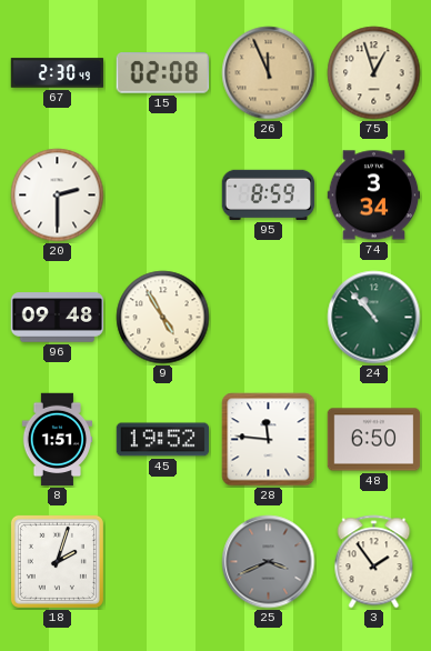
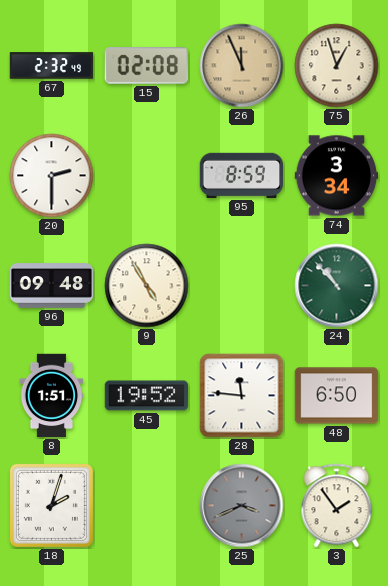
67: 2:30 -> 2:32 (52, 66)
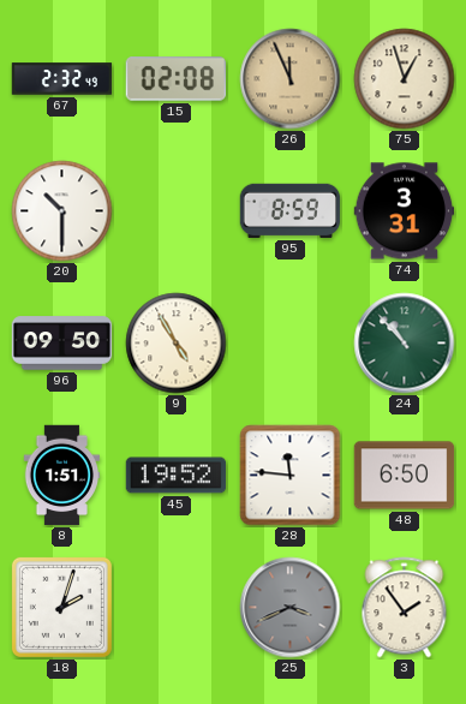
20: 2:30 -> 10:30 (62, 211)
74: 3:34 -> 3:31 (405, 211)
96: 09:48 -> 09:50 (62, 344)
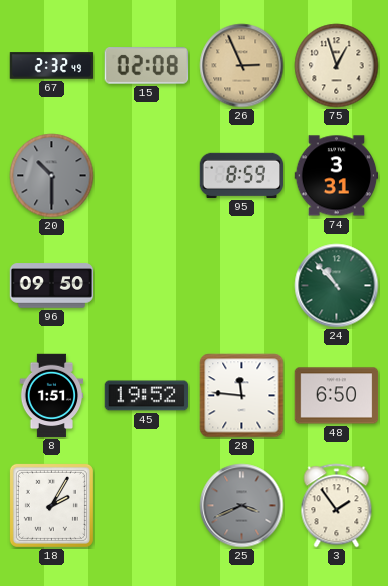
26: 11:56 -> 2:56 (242, 66)
20 dial: white -> grey (52, 176)
9: 4:55 -> none (177, 344)
18: 2:03 -> 2:05 (51, 505)
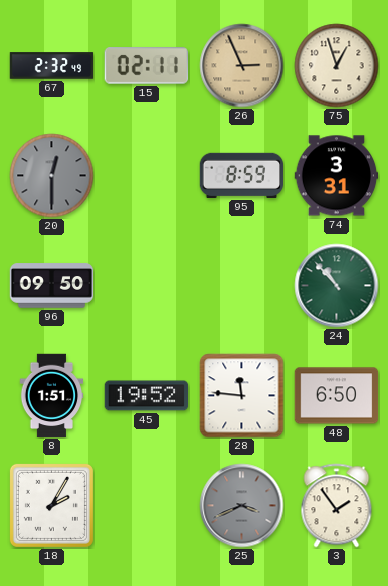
15: 02:08 -> 02:11 (146, 66)
20: 10:30 -> 12:30 (52, 176)
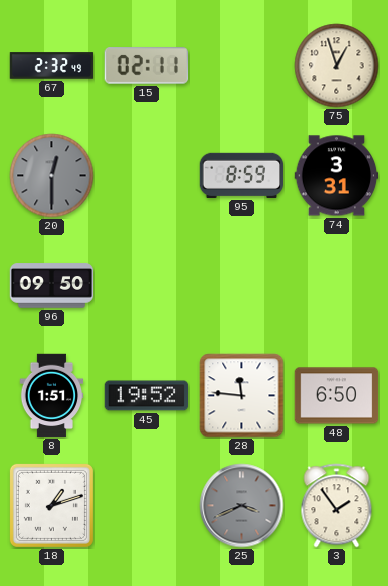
26: 2:56 -> none (242, 66)
24: 10:53 -> none (337, 286)
18: 2:05 -> 1:12 (51, 505)
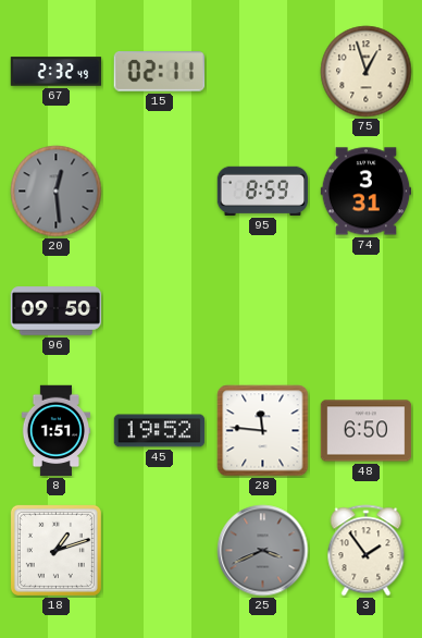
20: 12:30 -> 12:29 (57, 192)
